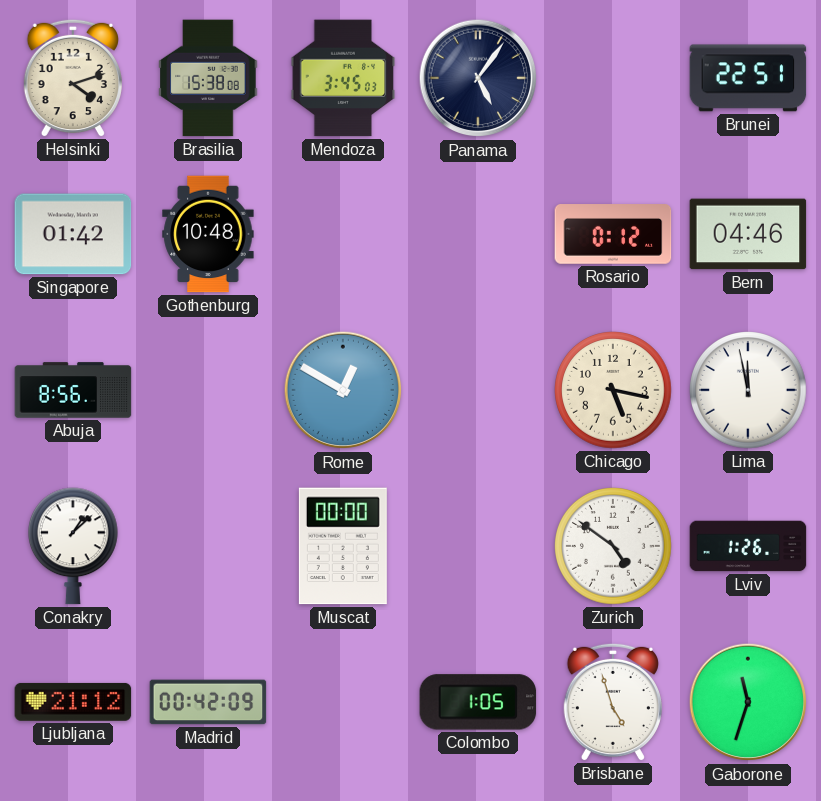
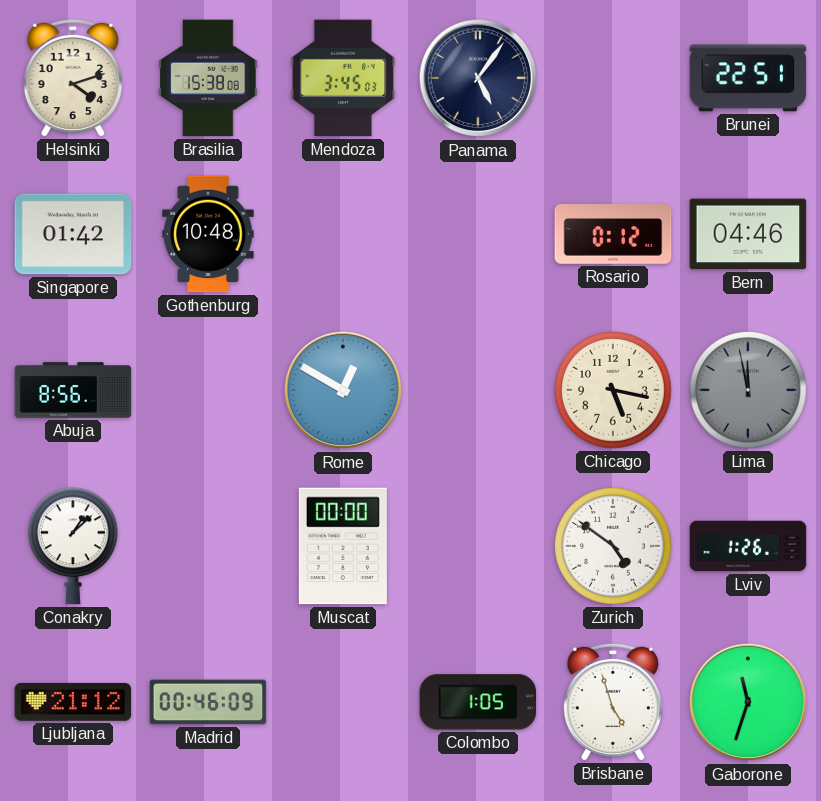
Lima dial: white -> grey (748, 390)
Madrid: 00:42 -> 00:46 (208, 702)
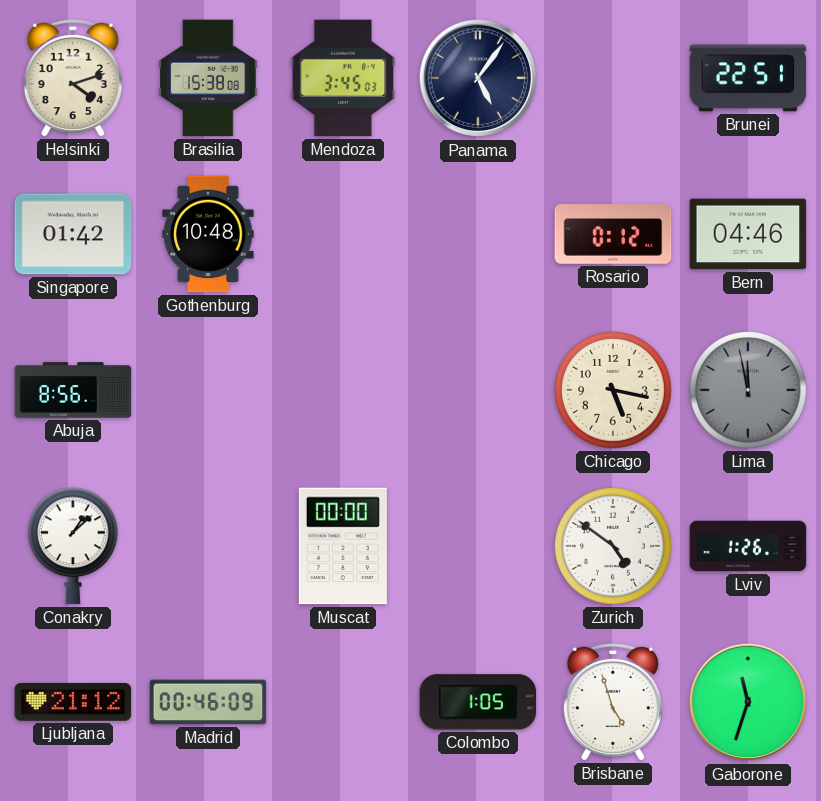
Rome: 12:50 -> none (343, 390)
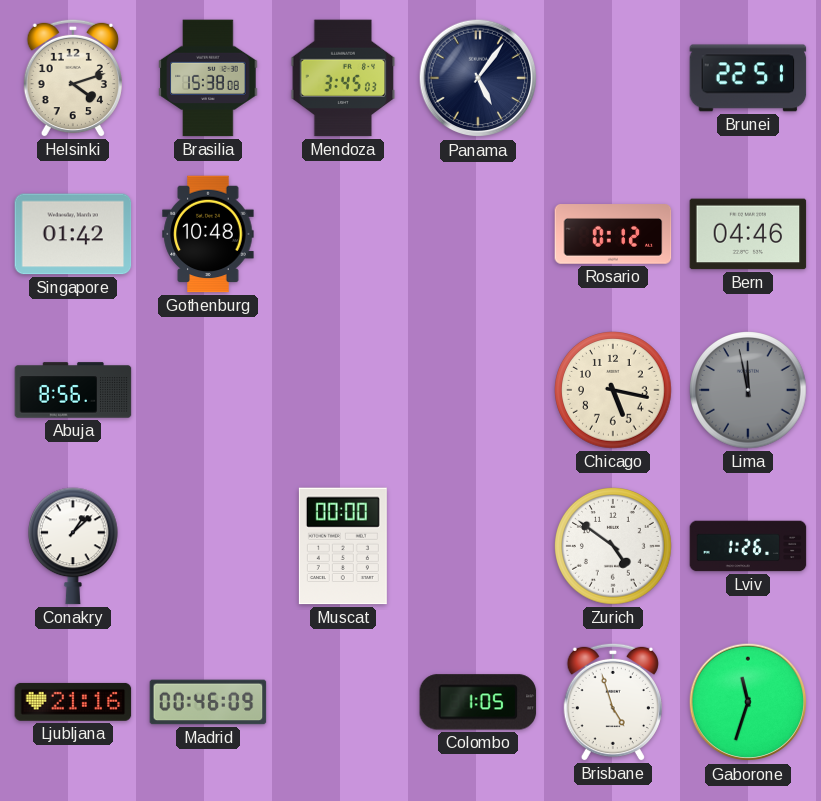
Ljubljana: 21:12 -> 21:16 (73, 702)
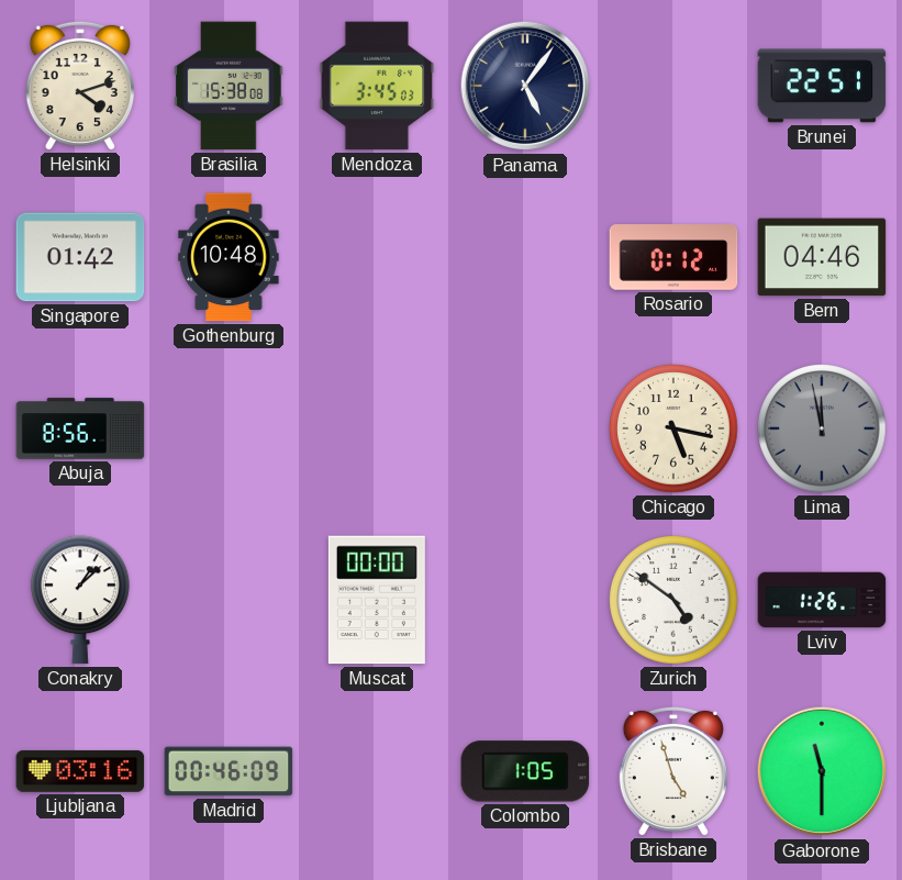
Ljubljana: 21:16 -> 03:16 (80, 771)
Gaborone: 11:33 -> 11:30 (822, 771)
